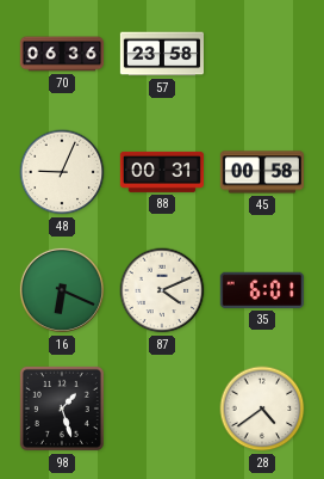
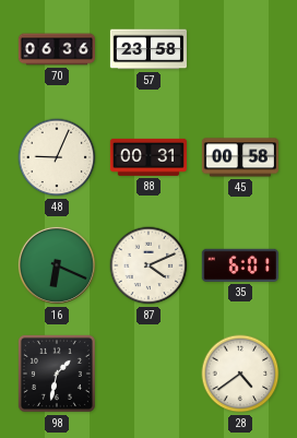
98: 1:27 -> 1:32 (57, 374)
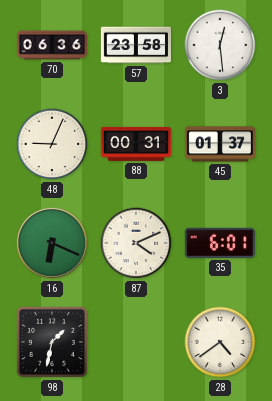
3: none -> 12:29 (220, 45)
45: 00:58 -> 01:37 (220, 144)
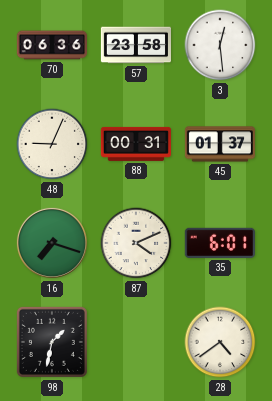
16: 6:19 -> 7:18 (52, 243)
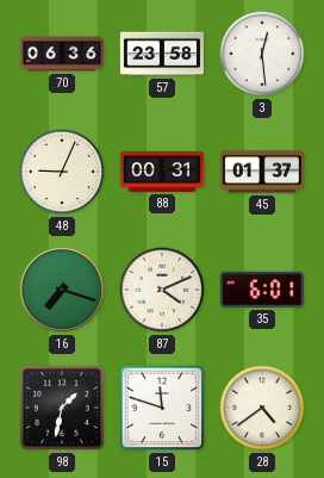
15: none -> 11:48 (162, 408)
